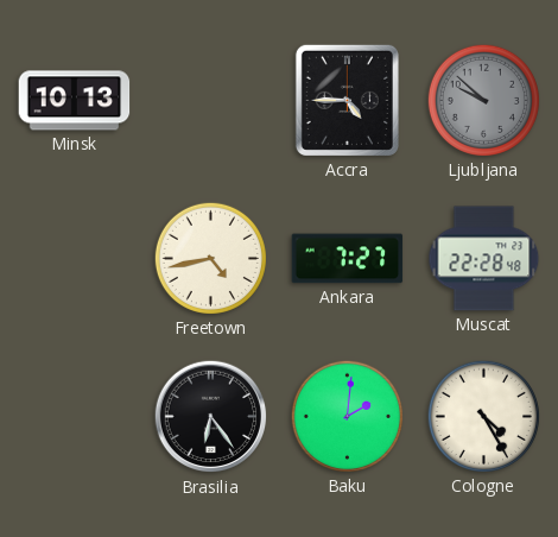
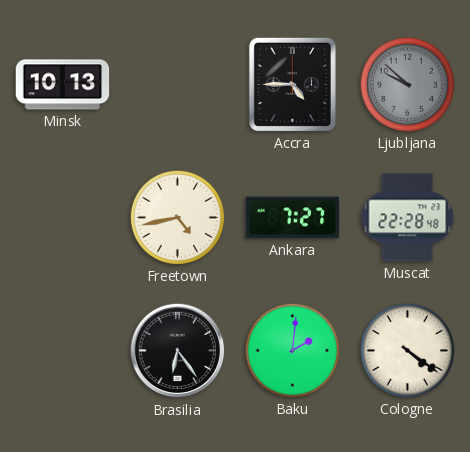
Cologne: 4:25 -> 4:21 (407, 350)
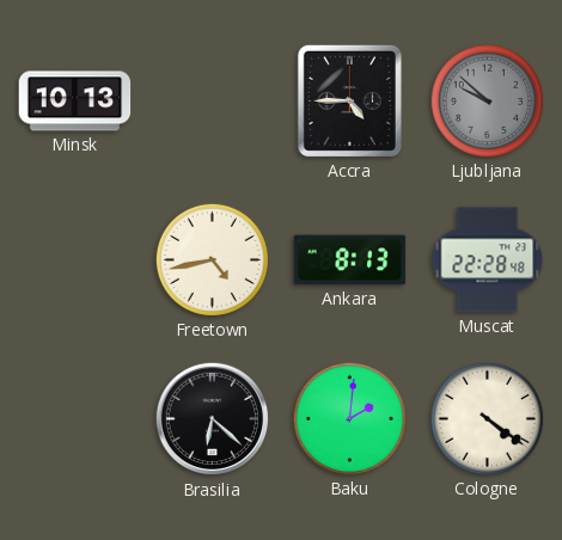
Ankara: 7:27 -> 8:13 (350, 260)
Brasilia: 6:24 -> 6:22 (213, 419)
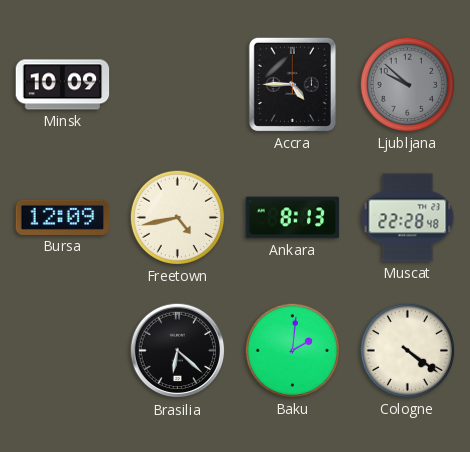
Minsk: 10:13 -> 10:09 (63, 85)
Bursa: none -> 12:09 (63, 217)
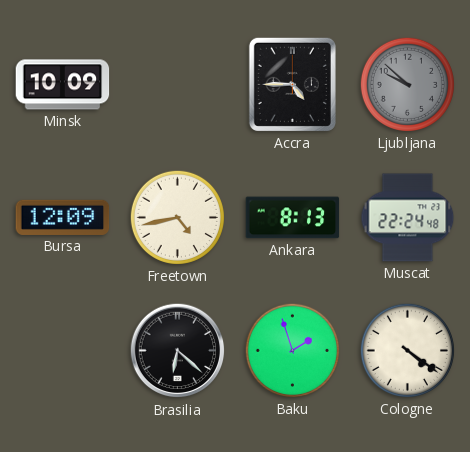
Muscat: 22:28 -> 22:24 (408, 218)
Baku: 2:01 -> 1:57 (292, 350)
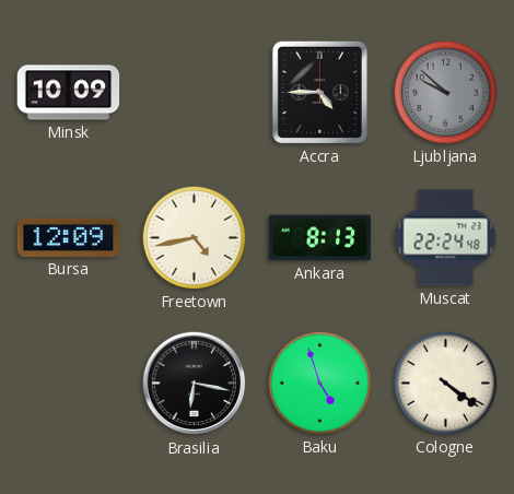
Brasilia: 6:22 -> 6:17 (195, 384)
Baku: 1:57 -> 4:57 (319, 383)
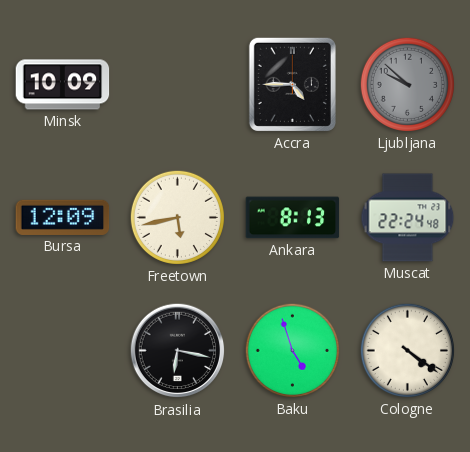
Freetown: 4:43 -> 5:43 (177, 217)
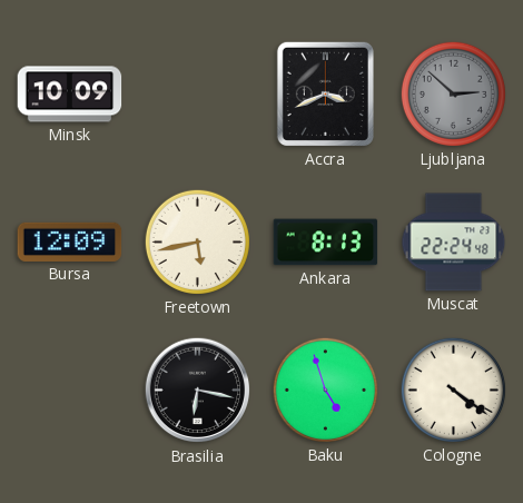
Accra: 4:45 -> 3:41 (325, 93)
Ljubljana: 9:52 -> 2:52 (453, 93)
